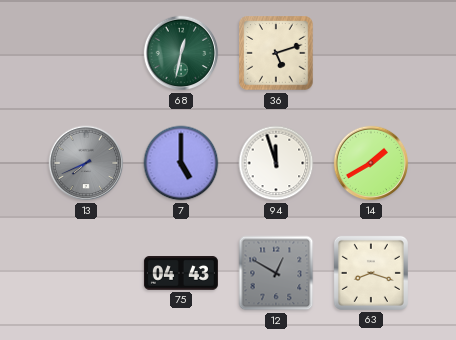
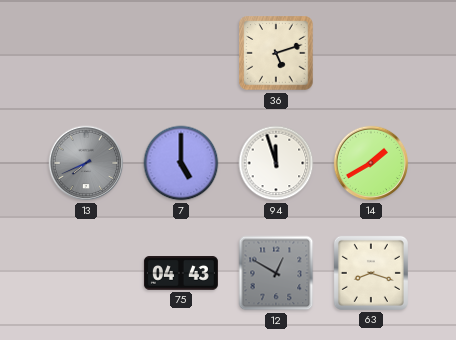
68: 12:32 -> none (181, 53)
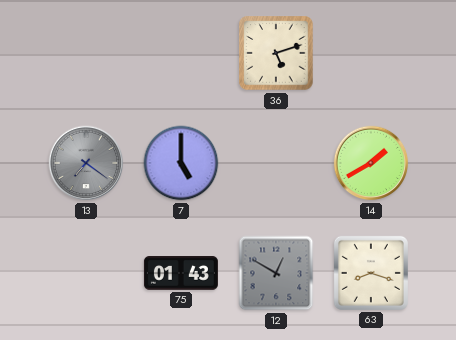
13: 7:41 -> 7:21 (86, 163)
94: 11:57 -> none (276, 163)
75: 04:43 -> 01:43 (181, 273)
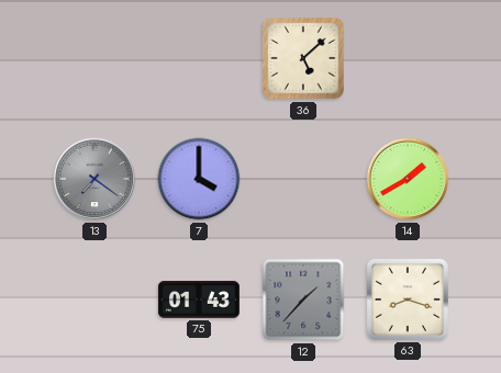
36: 5:12 -> 5:08 (303, 58)
7: 5:00 -> 4:00 (199, 179)
12: 12:50 -> 1:37 (303, 299)
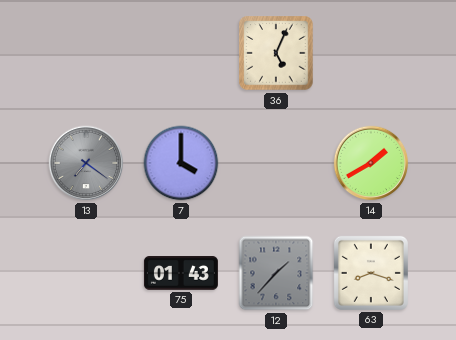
36: 5:08 -> 5:04 (276, 53)
